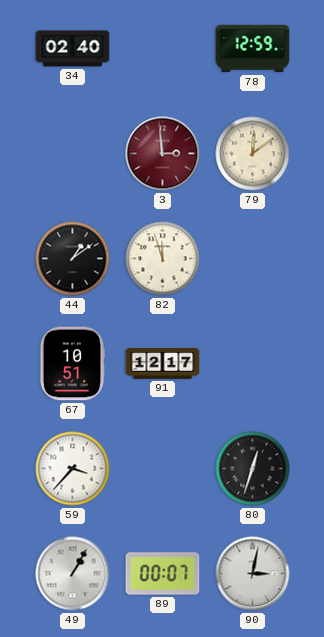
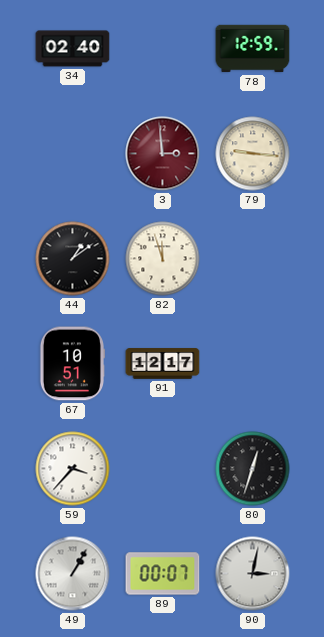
79: 12:09 -> 9:16 (253, 154)
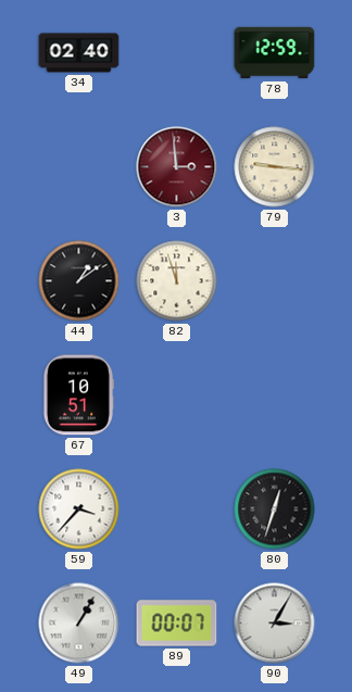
91: 12:17 -> none (163, 364)
90: 3:02 -> 3:05 (275, 624)
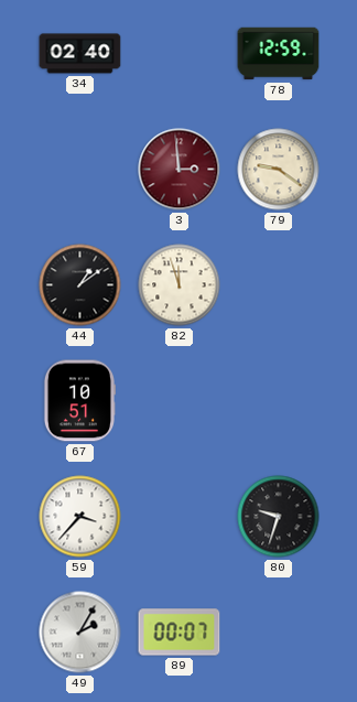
79: 9:16 -> 9:21 (279, 170)
80: 12:33 -> 9:33 (279, 517)
49: 1:05 -> 2:05 (80, 633)
90: 3:05 -> none (275, 624)
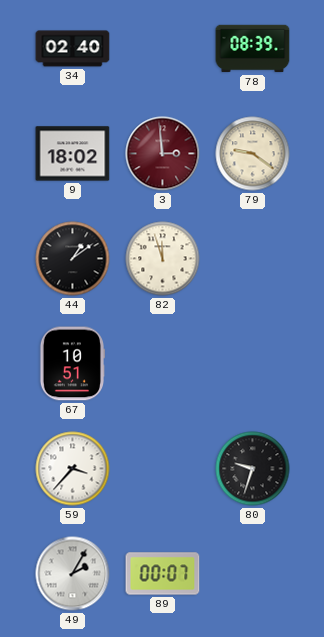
78: 12:59 -> 08:39 (253, 49)
9: none -> 18:02 (73, 154)
